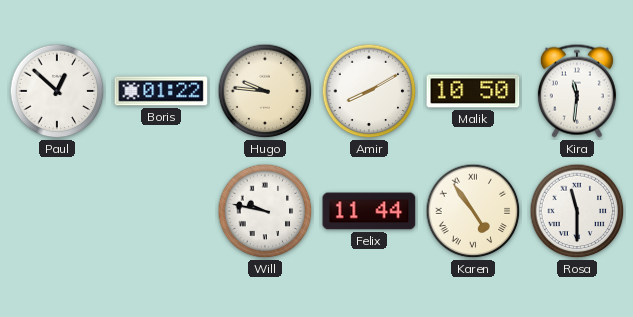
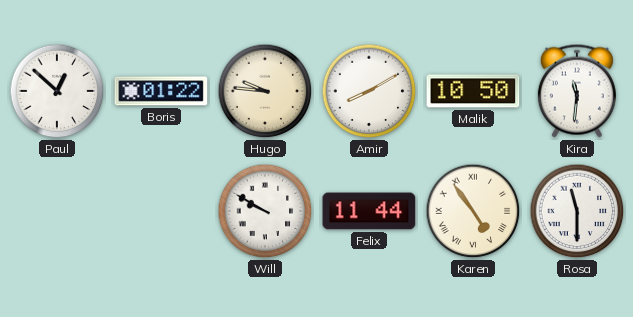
Will: 9:47 -> 9:50 (265, 211)
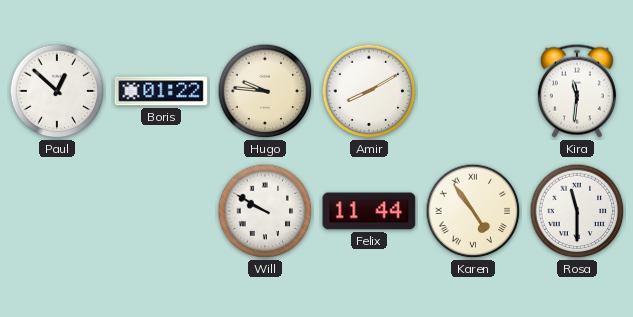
Malik: 10:50 -> none (473, 91)
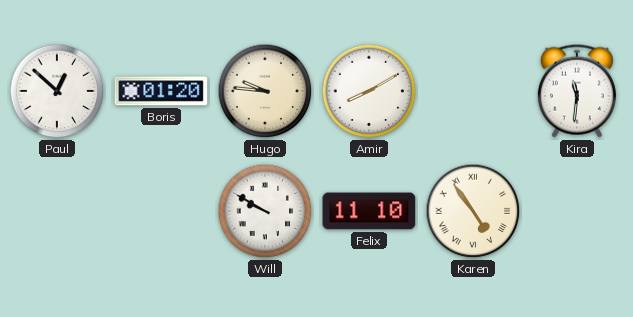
Boris: 01:22 -> 01:20 (161, 91)
Felix: 11:44 -> 11:10 (369, 211)
Rosa: 11:30 -> none (577, 211)
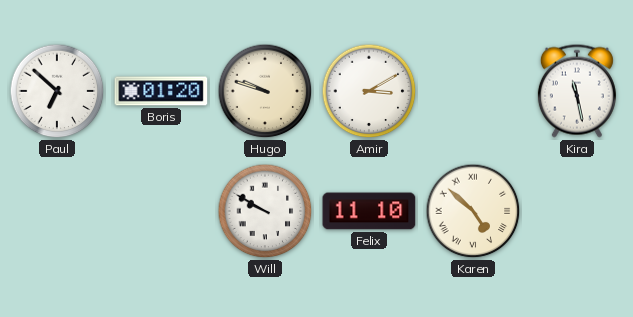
Paul: 12:52 -> 6:52 (57, 91)
Hugo: 9:46 -> 9:48 (265, 91)
Amir: 8:10 -> 3:10 (369, 91)
Kira: 11:31 -> 11:28 (577, 91)
Karen: 4:54 -> 4:52 (473, 211)
